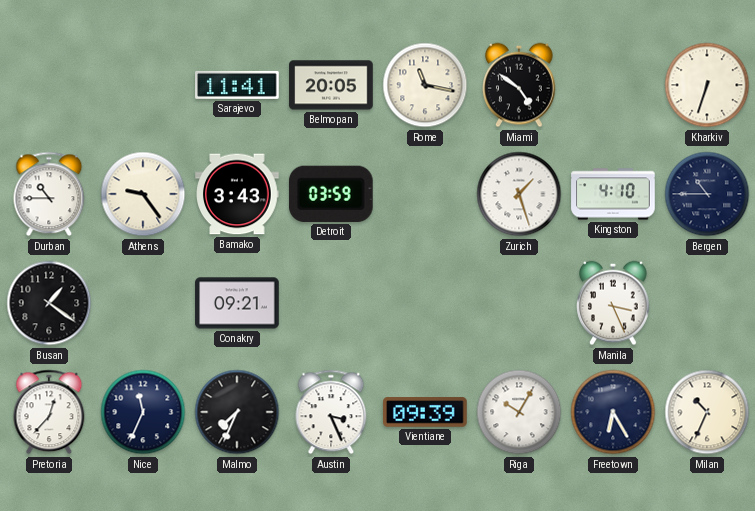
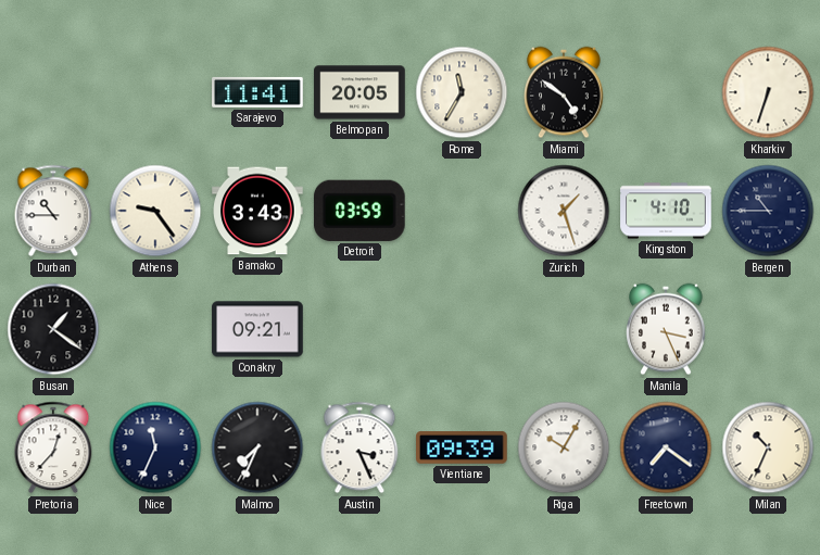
Rome: 11:17 -> 11:35 (462, 92)
Freetown: 6:25 -> 7:21 (666, 447)
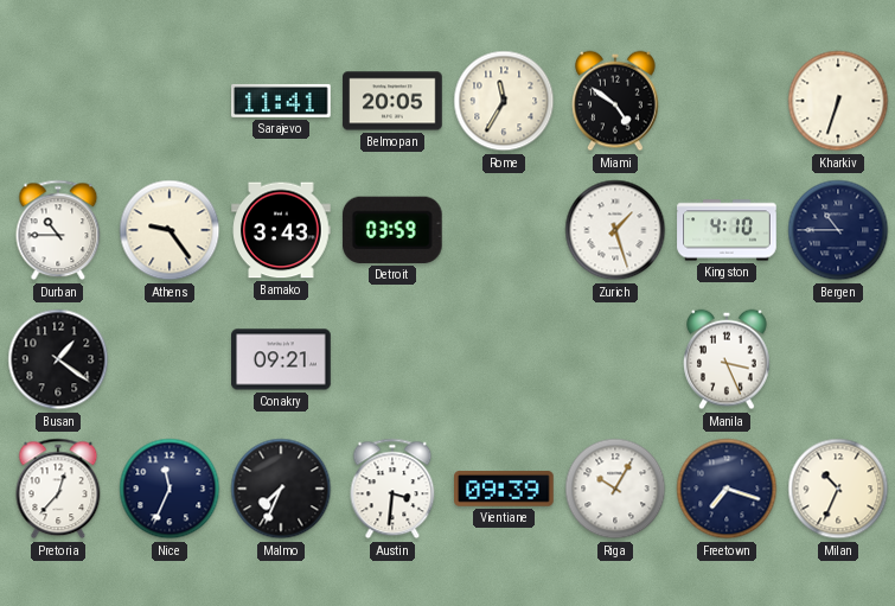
Austin: 3:26 -> 3:31 (392, 489)
Freetown: 7:21 -> 7:18 (727, 489)
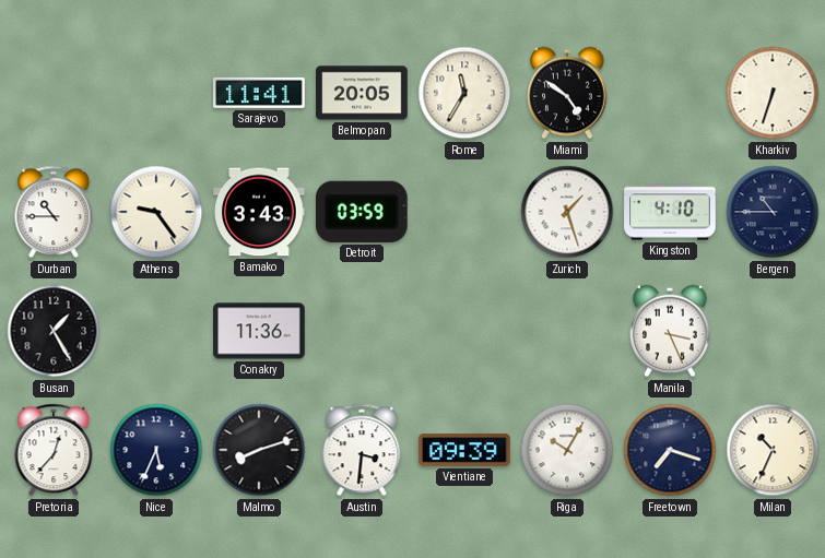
Busan: 1:21 -> 1:25 (54, 331)
Conakry: 09:21 -> 11:36 (259, 331)
Nice: 11:34 -> 5:34 (156, 450)
Malmo: 7:34 -> 8:12 (259, 450)
